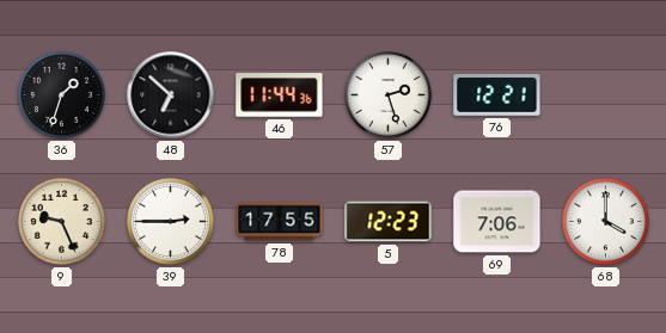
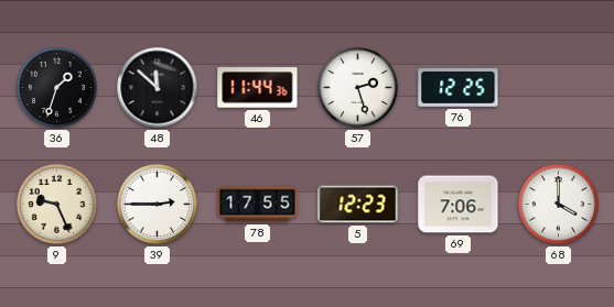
48: 6:52 -> 11:52 (158, 88)
76: 12:21 -> 12:25 (459, 88)
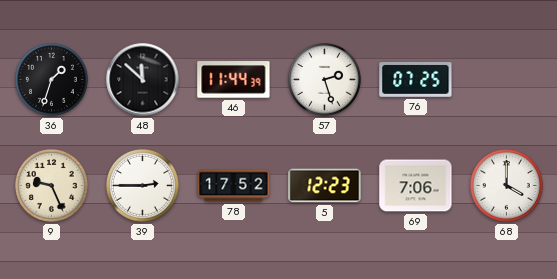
46: 11:44:36 -> 11:44:39 (234, 80)
76: 12:25 -> 07:25 (416, 80)
78: 17:55 -> 17:52 (234, 186)
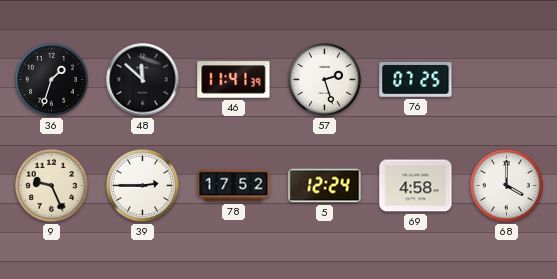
46: 11:44 -> 11:41 (234, 80)
5: 12:23 -> 12:24 (325, 186)
69: 7:06 -> 4:58 (416, 186)
